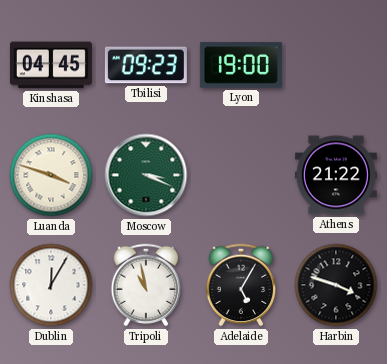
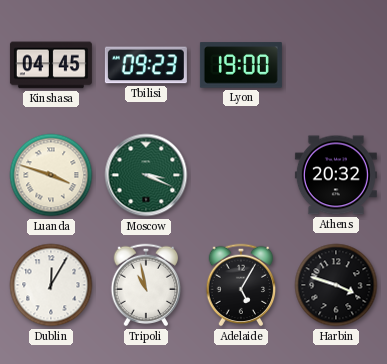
Athens: 21:22 -> 20:32 (336, 175)
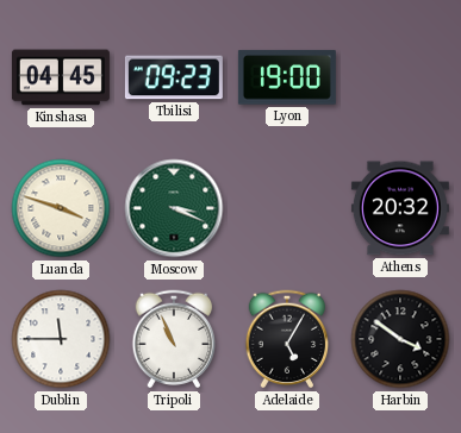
Dublin: 12:05 -> 11:45 (61, 339)
Tripoli: 10:58 -> 10:56 (174, 339)
Harbin: 3:48 -> 3:51 (400, 339)
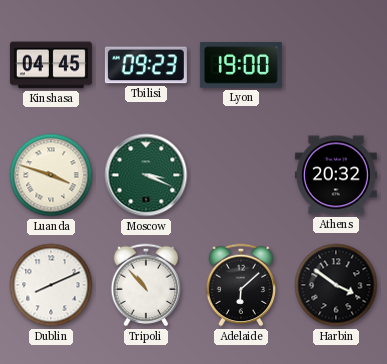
Dublin: 11:45 -> 8:11 (51, 285)
Tripoli: 10:56 -> 10:53 (146, 285)
Adelaide: 5:05 -> 6:08 (241, 285)
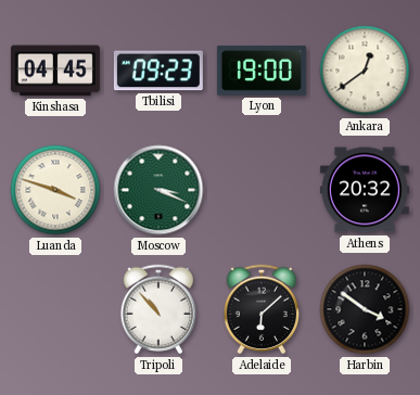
Ankara: none -> 12:39 (365, 71)
Dublin: 8:11 -> none (51, 285)
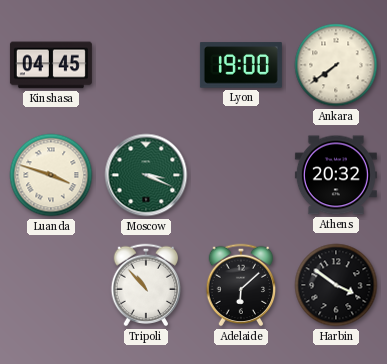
Tbilisi: 09:23 -> none (158, 71)
Ankara: 12:39 -> 7:39 (336, 65)
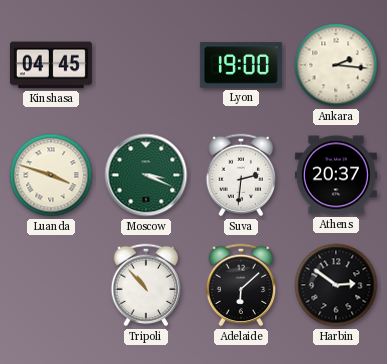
Ankara: 7:39 -> 2:16 (336, 65)
Suva: none -> 2:31 (241, 175)
Athens: 20:32 -> 20:37 (336, 175)
Harbin: 3:51 -> 2:51 (336, 285)
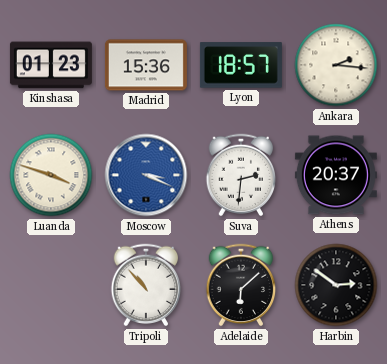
Kinshasa: 04:45 -> 01:23 (51, 65)
Madrid: none -> 15:36 (146, 65)
Lyon: 19:00 -> 18:57 (241, 65)
Moscow dial: green -> blue (146, 175)
